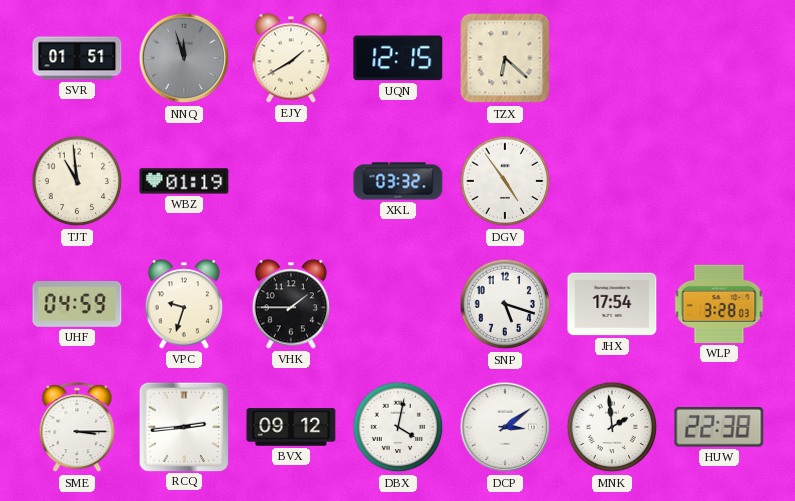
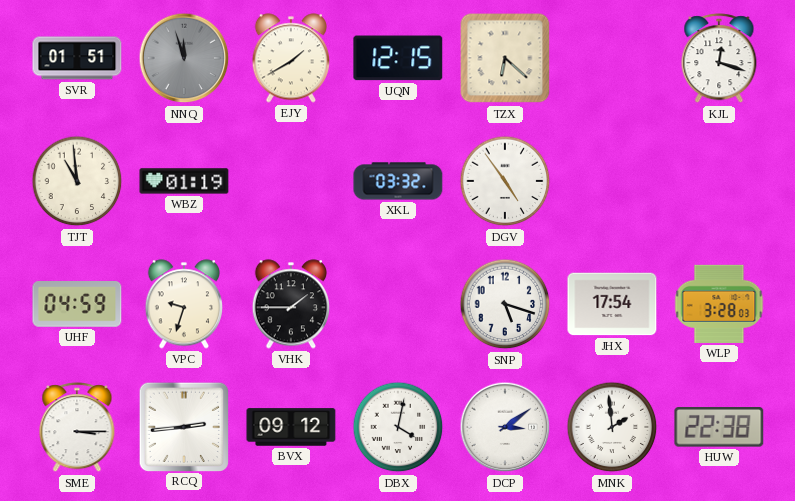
KJL: none -> 12:18 (719, 59)
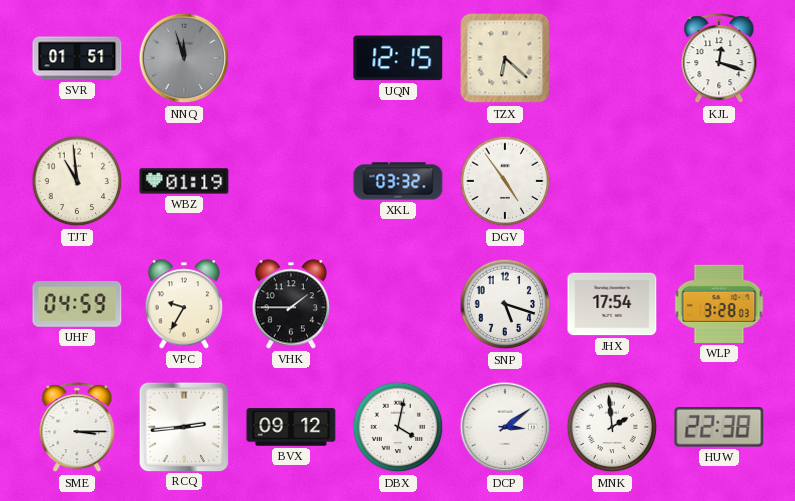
EJY: 1:40 -> none (290, 58)
VPC: 9:33 -> 9:35 (183, 304)
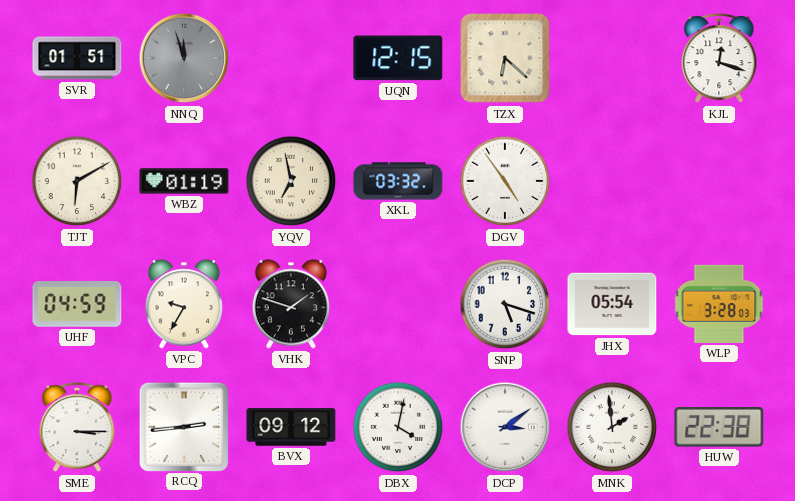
TJT: 10:59 -> 6:10 (77, 181)
YQV: none -> 6:58 (291, 181)
VHK: 1:45 -> 1:48 (290, 304)
JHX: 17:54 -> 05:54 (612, 304)
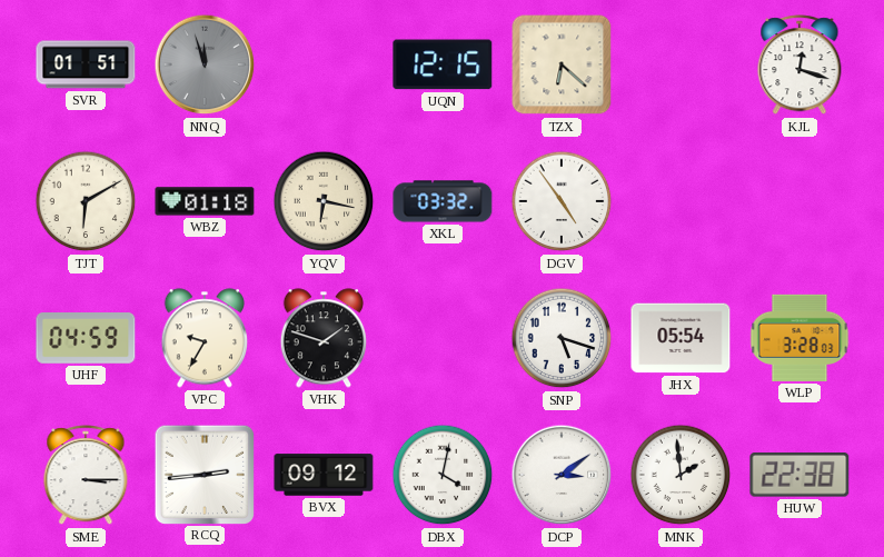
WBZ: 01:19 -> 01:18 (205, 201)
YQV: 6:58 -> 6:17 (324, 201)
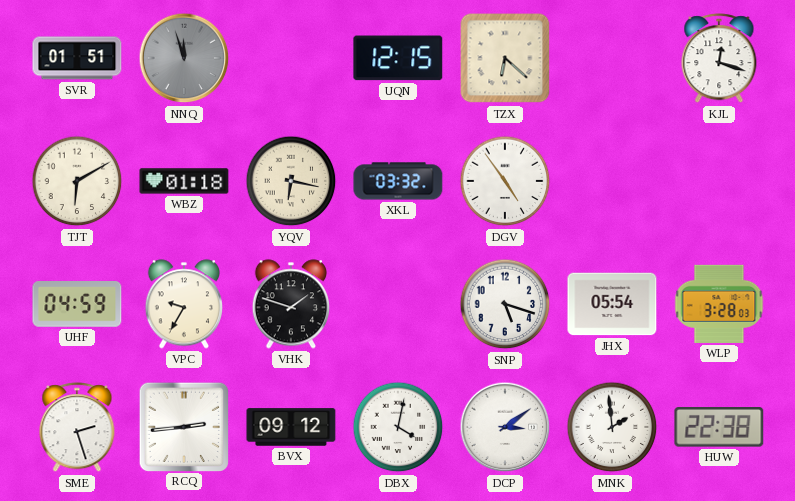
SME: 3:15 -> 2:27 (77, 428)
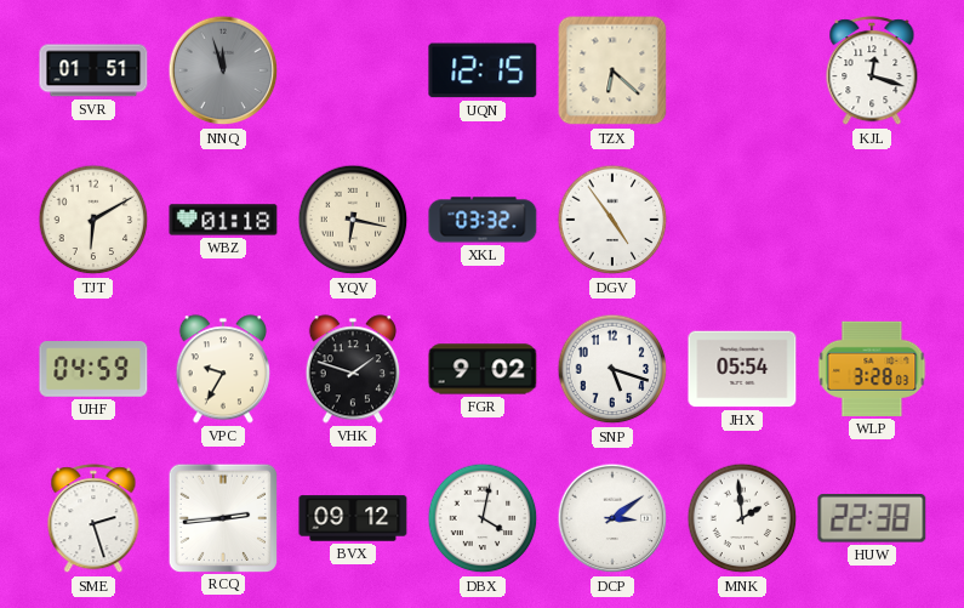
FGR: none -> 9:02 (483, 369)
